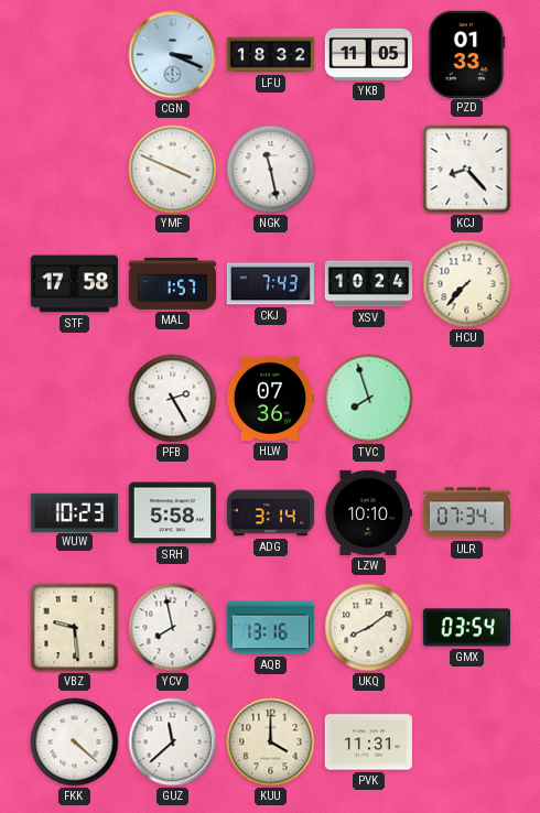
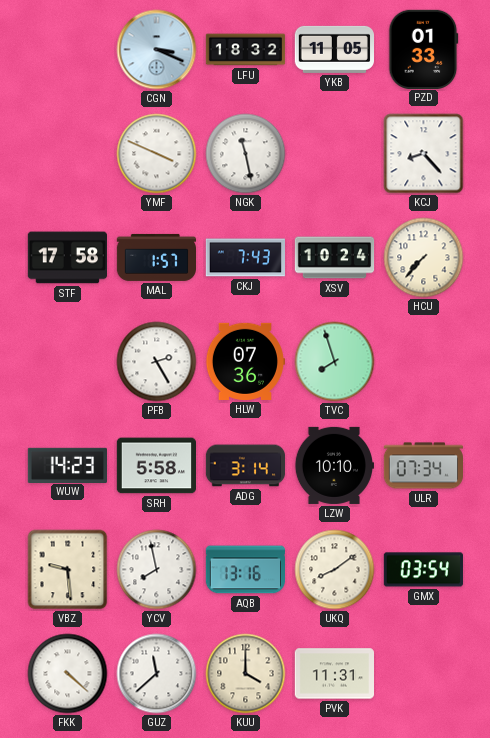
WUW: 10:23 -> 14:23 (67, 465)
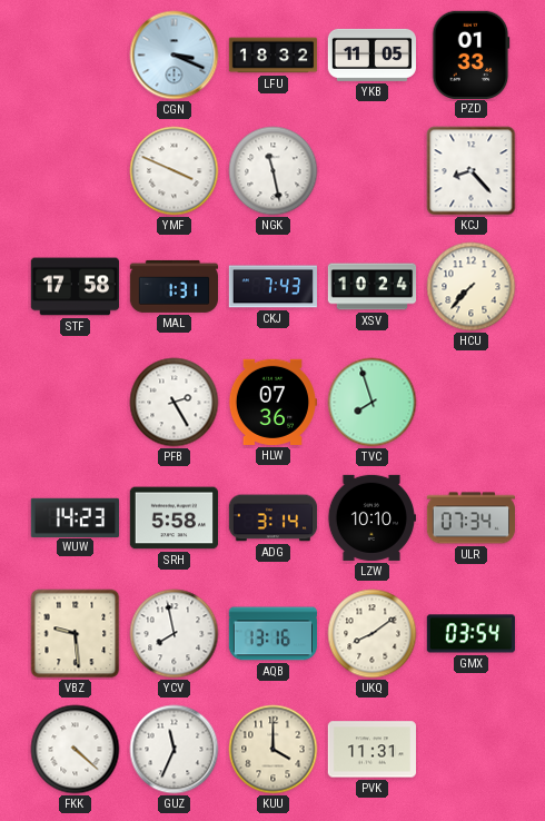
MAL: 1:57 -> 1:31 (174, 286)
GUZ: 11:38 -> 11:34 (175, 750)
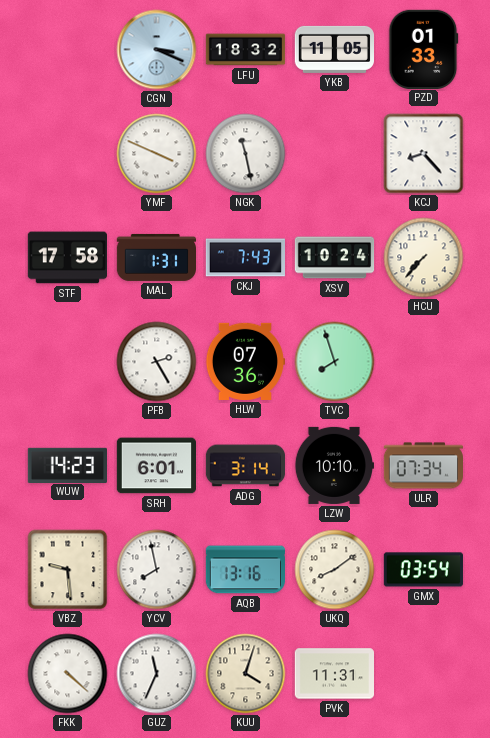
SRH: 5:58 -> 6:01 (156, 466)
KUU: 4:00 -> 4:03 (246, 674)
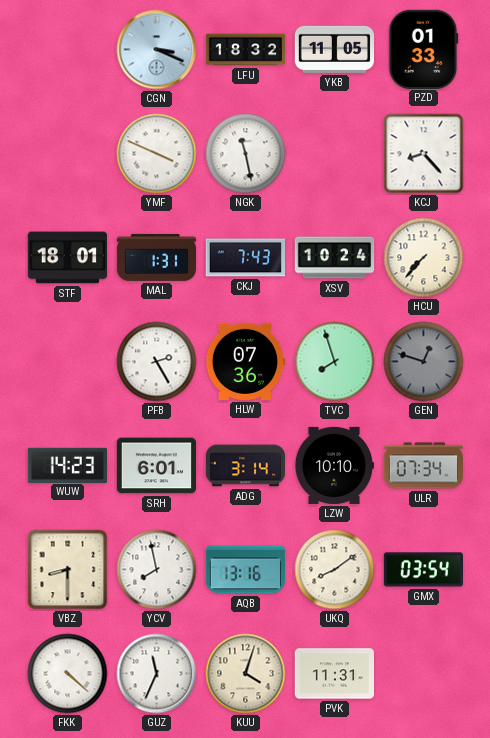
STF: 17:58 -> 18:01 (67, 258)
GEN: none -> 12:48 (424, 362)
VBZ: 9:29 -> 8:30 (68, 570)
